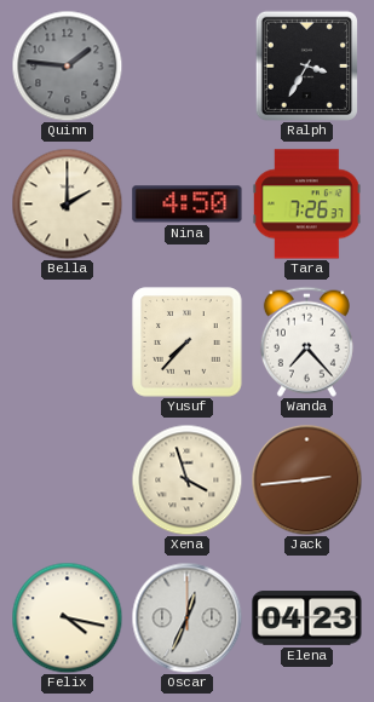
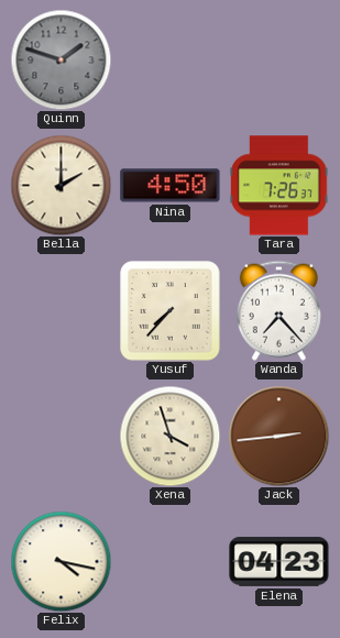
Quinn: 1:46 -> 1:48 (61, 59)
Ralph: 3:35 -> none (306, 65)
Oscar: 12:34 -> none (186, 617)
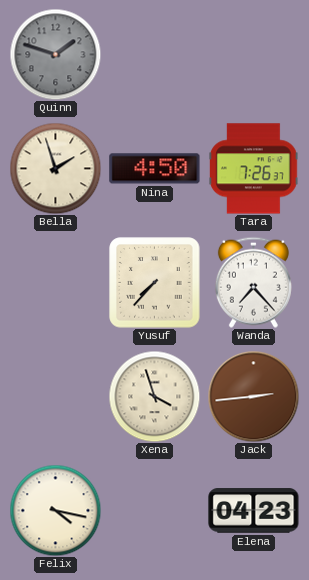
Bella: 2:00 -> 1:57 (55, 168)
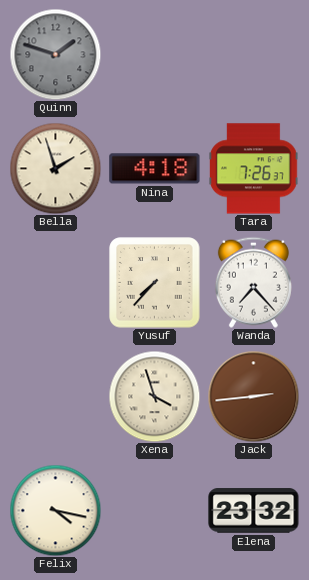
Nina: 4:50 -> 4:18 (155, 169)
Elena: 04:23 -> 23:32 (254, 511)
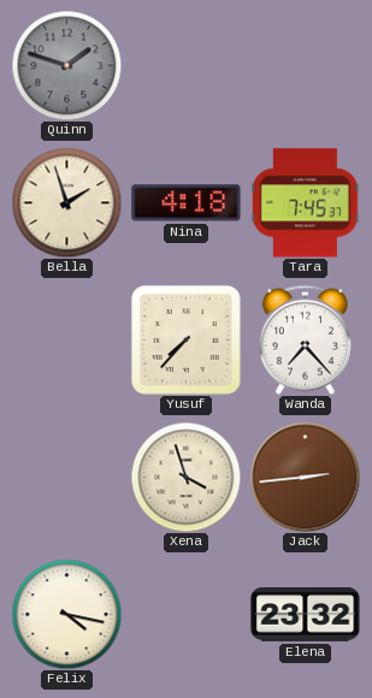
Tara: 7:26 -> 7:45 (306, 203)
